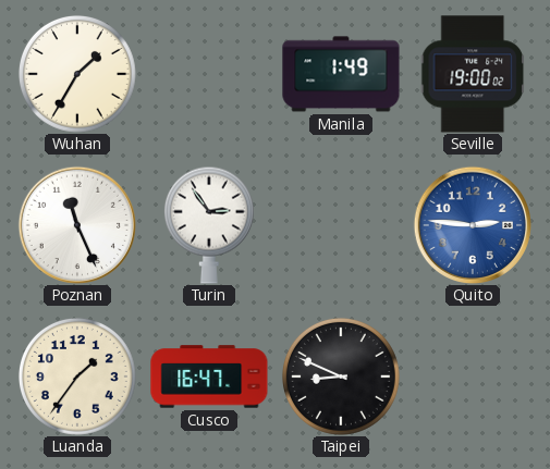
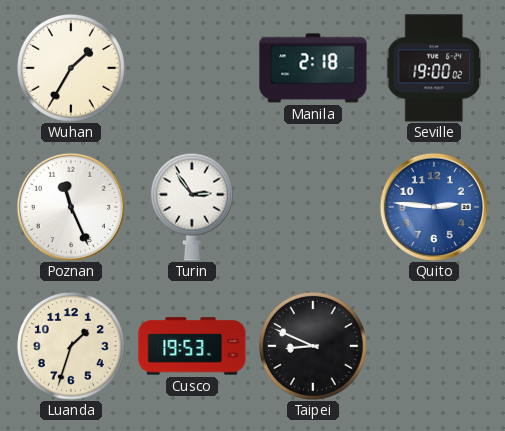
Manila: 1:49 -> 2:18 (313, 68)
Luanda: 1:36 -> 1:33 (71, 346)
Cusco: 16:47 -> 19:53 (192, 346)
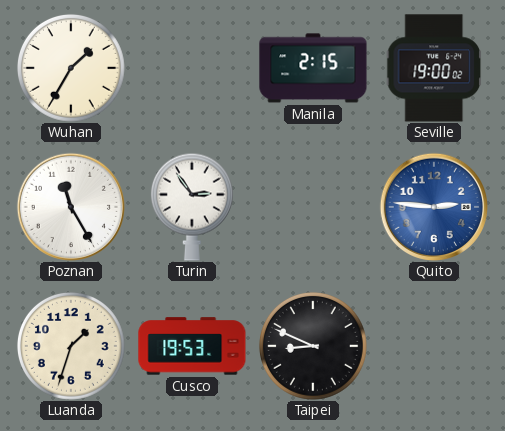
Manila: 2:18 -> 2:15 (313, 68)
Poznan: 11:26 -> 11:25 (70, 206)
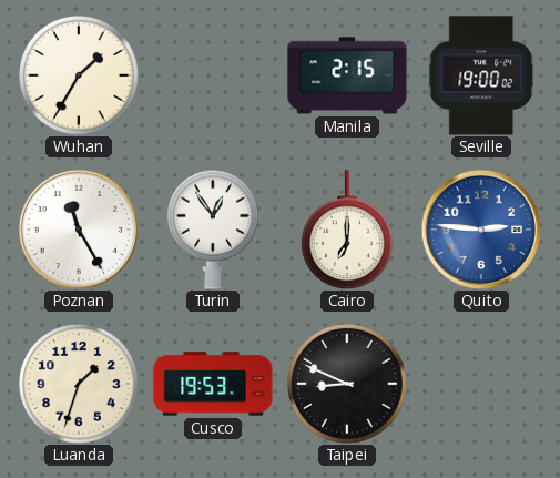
Turin: 2:54 -> 12:54 (213, 230)
Cairo: none -> 7:00 (347, 230)
